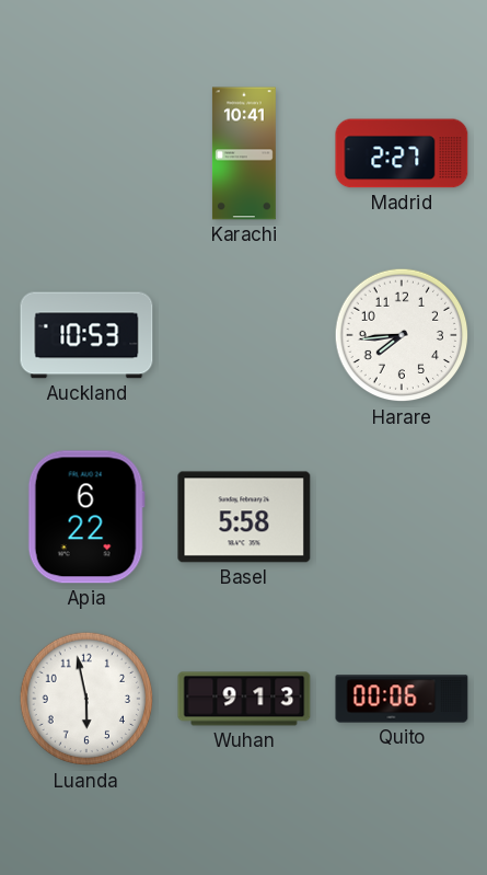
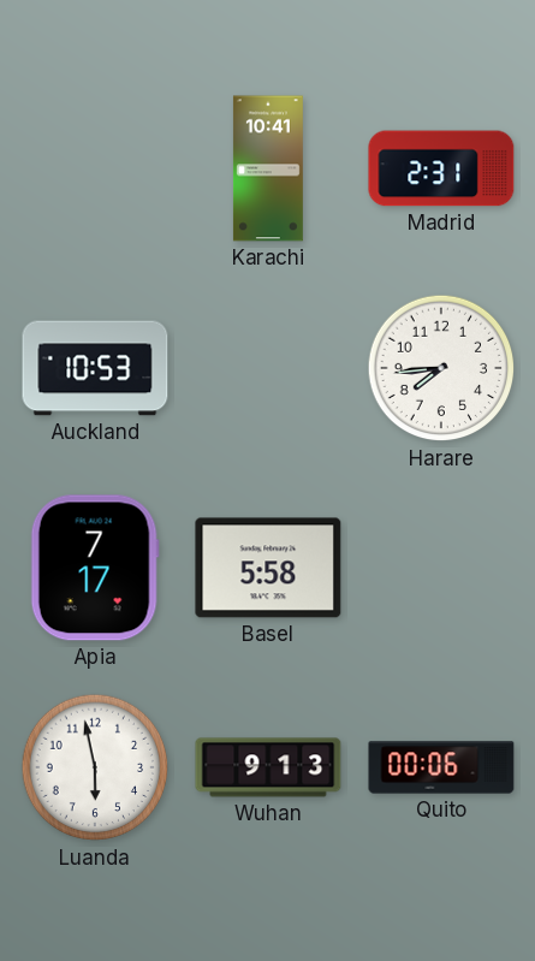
Madrid: 2:27 -> 2:31 (441, 168)
Apia: 6:22 -> 7:17 (95, 568)
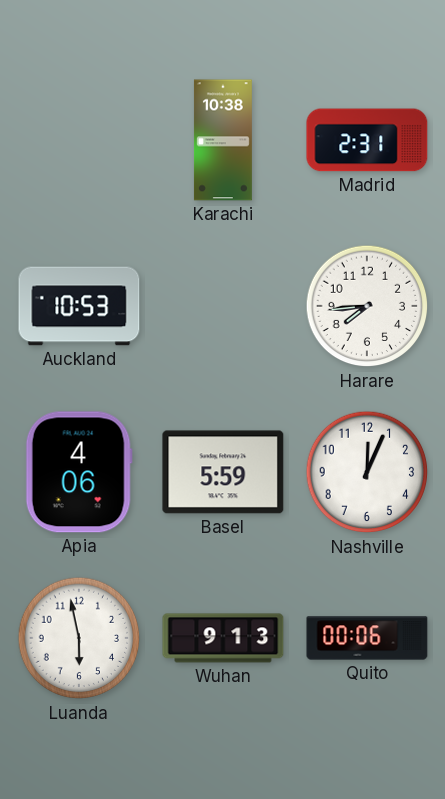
Karachi: 10:41 -> 10:38 (223, 140)
Apia: 7:17 -> 4:06 (79, 472)
Basel: 5:58 -> 5:59 (223, 472)
Nashville: none -> 12:04 (367, 472)
